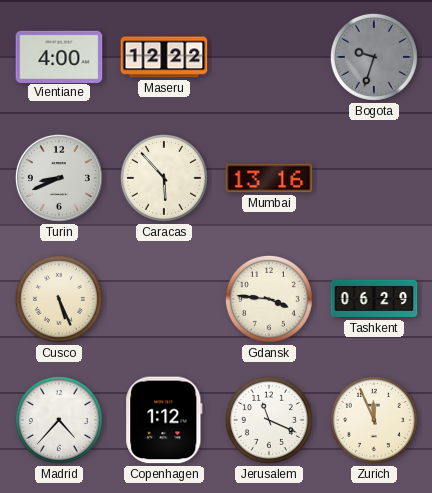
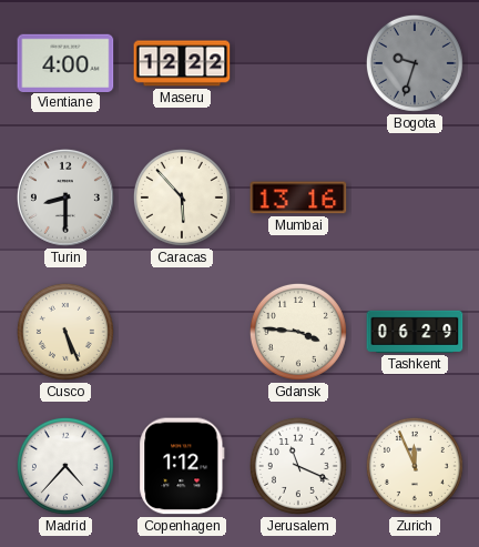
Turin: 8:41 -> 8:30 (65, 197)
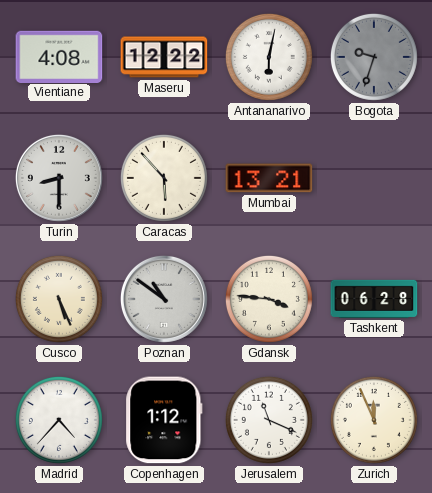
Vientiane: 4:00 -> 4:08 (59, 56)
Antananarivo: none -> 6:02 (269, 57)
Mumbai: 13:16 -> 13:21 (269, 178)
Poznan: none -> 10:51 (164, 299)
Tashkent: 06:29 -> 06:28 (374, 299)
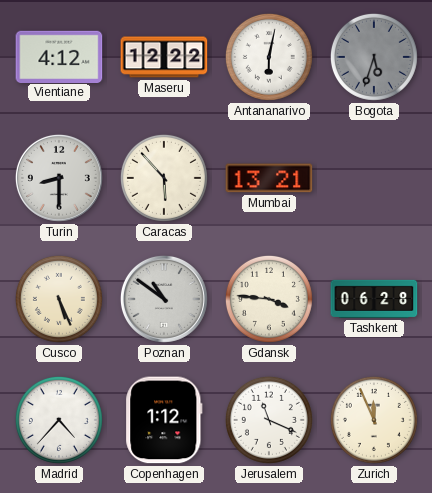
Vientiane: 4:08 -> 4:12 (59, 56)
Bogota: 9:33 -> 5:33 (374, 57)
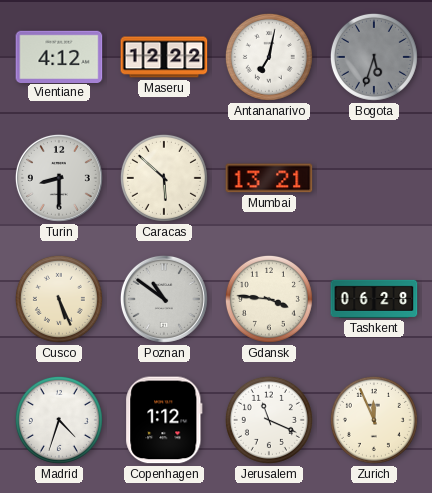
Antananarivo: 6:02 -> 7:02 (269, 57)
Caracas: 5:53 -> 5:52 (164, 178)
Madrid: 4:37 -> 4:33 (59, 420)
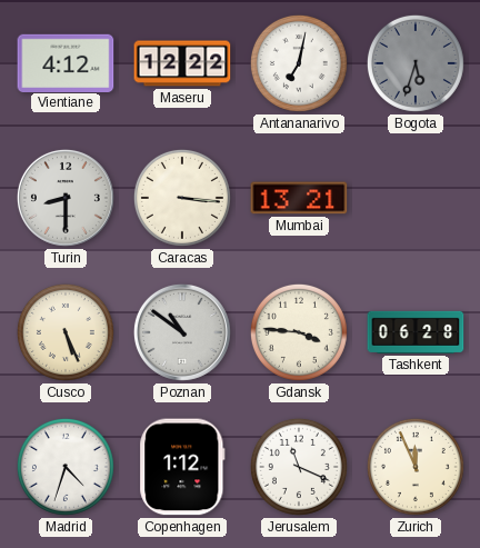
Caracas: 5:52 -> 3:16 (182, 198)
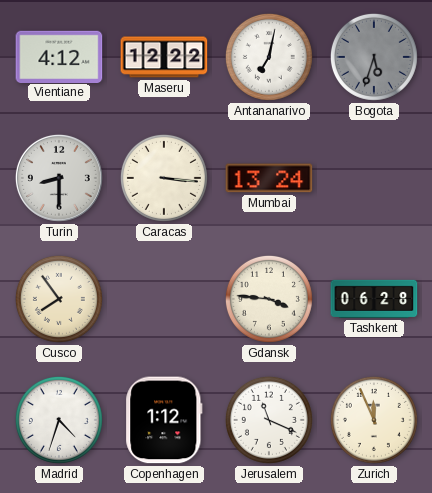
Mumbai: 13:21 -> 13:24 (269, 178)
Cusco: 5:26 -> 7:54 (59, 299)
Poznan: 10:51 -> none (182, 332)
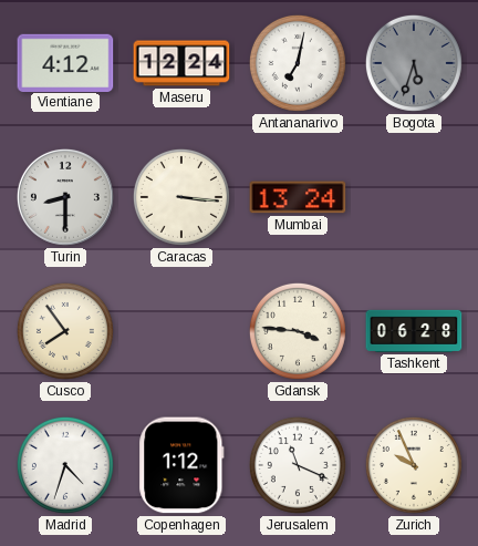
Maseru: 12:22 -> 12:24 (181, 63)
Zurich: 11:56 -> 9:56 (414, 465)
